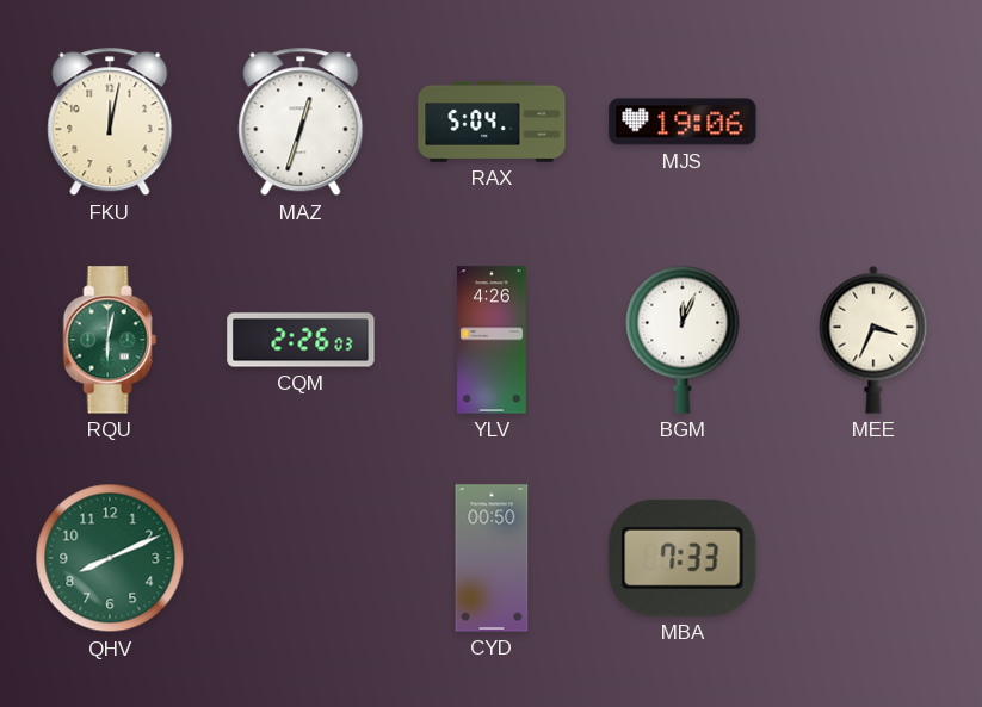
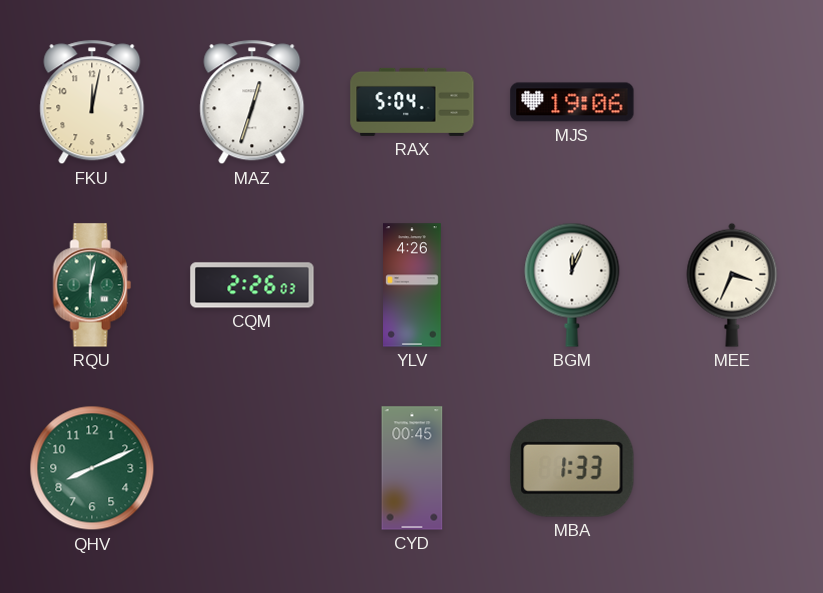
CYD: 00:50 -> 00:45 (412, 468)
MBA: 7:33 -> 1:33 (572, 468)
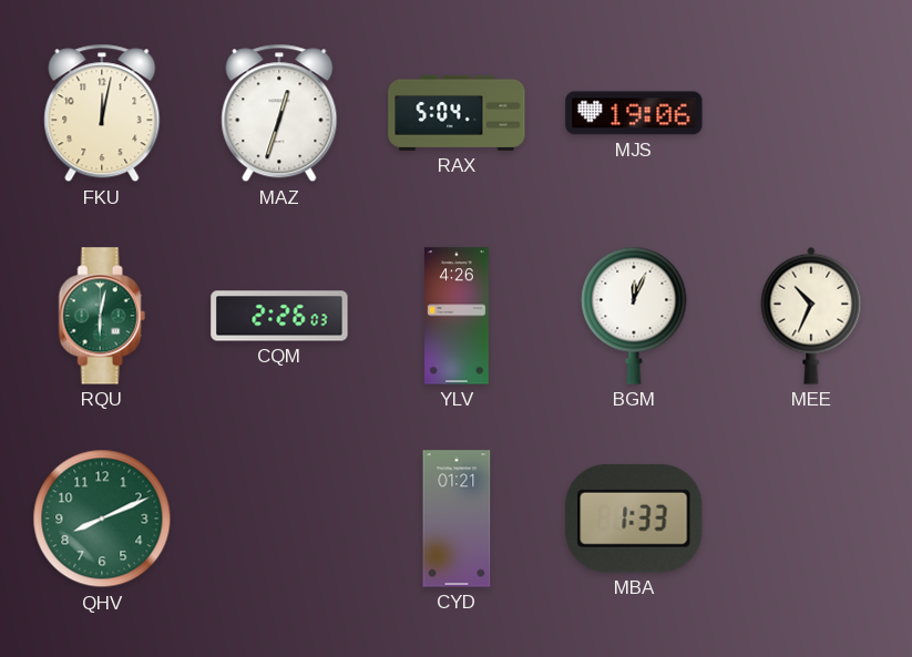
MEE: 3:34 -> 10:34 (811, 316)
CYD: 00:45 -> 01:21 (457, 519)
